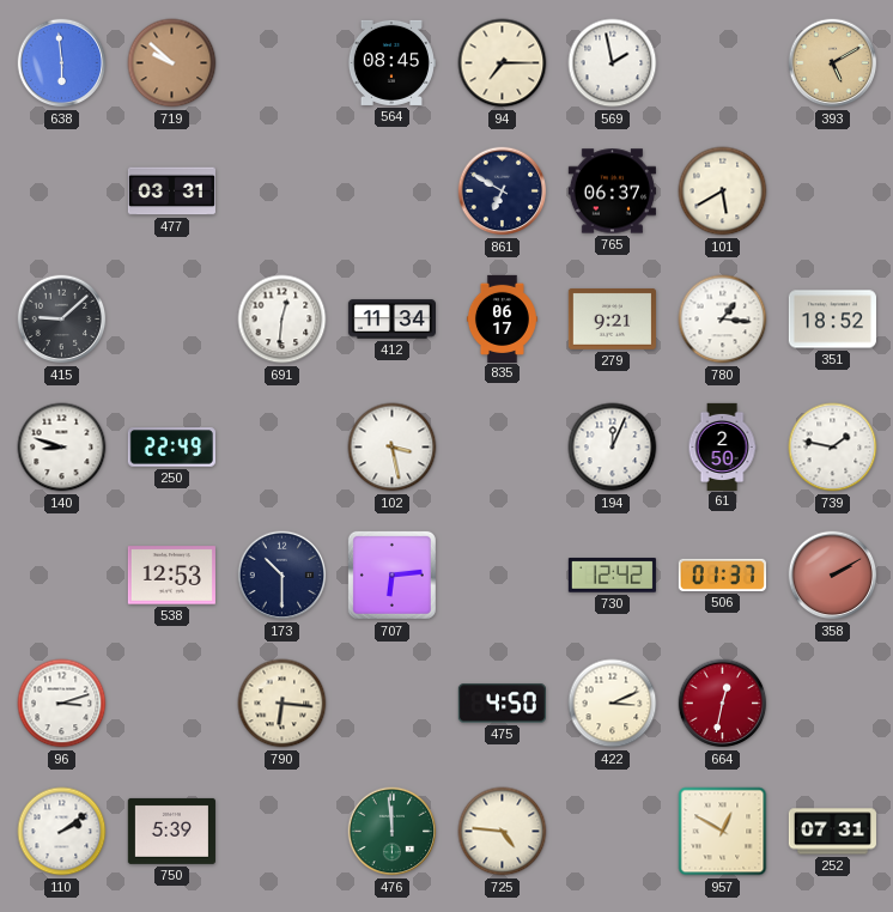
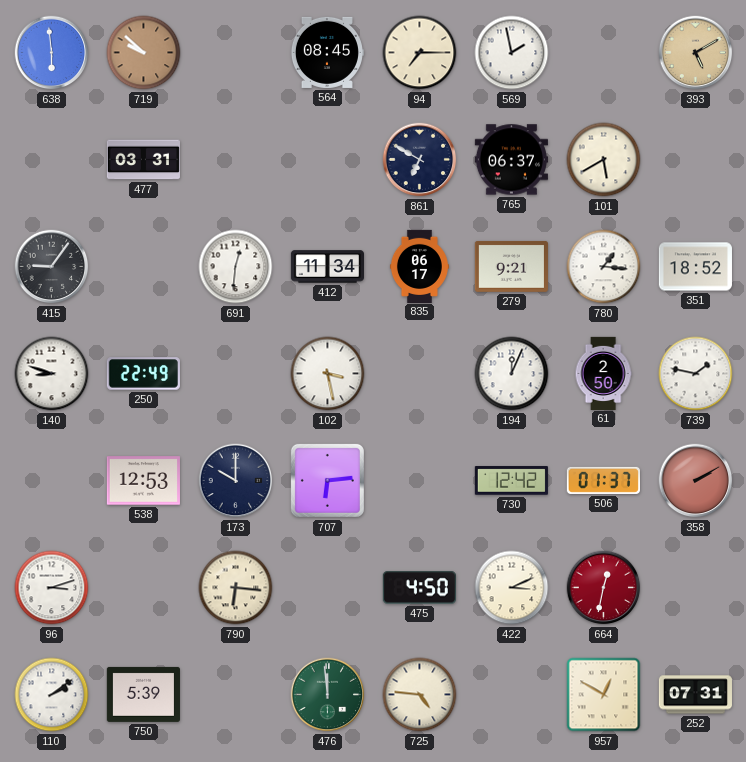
415: 9:08 -> 9:06 (52, 267)
173: 10:30 -> 10:00 (236, 481)
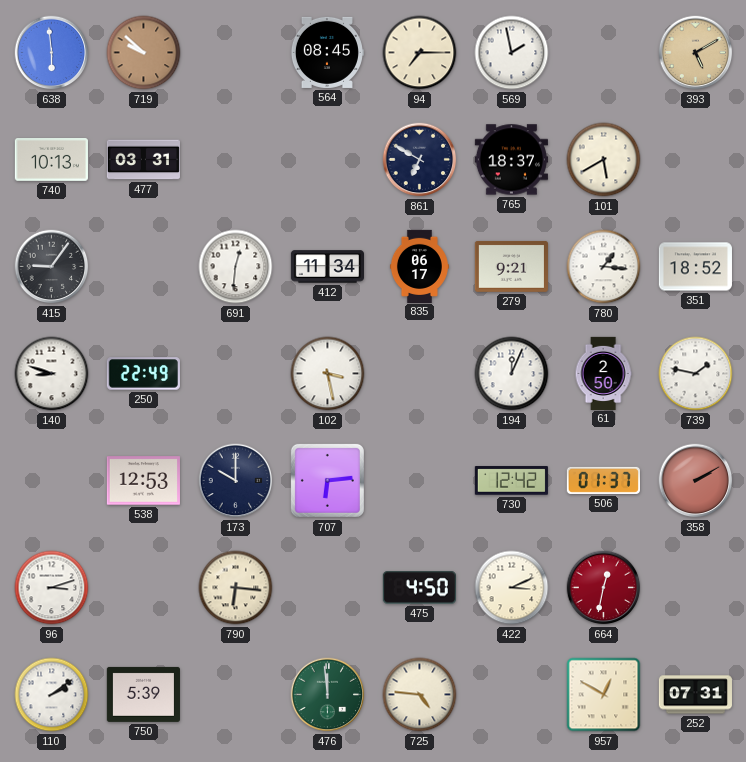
740: none -> 10:13 (51, 160)
765: 06:37 -> 18:37 (511, 160)
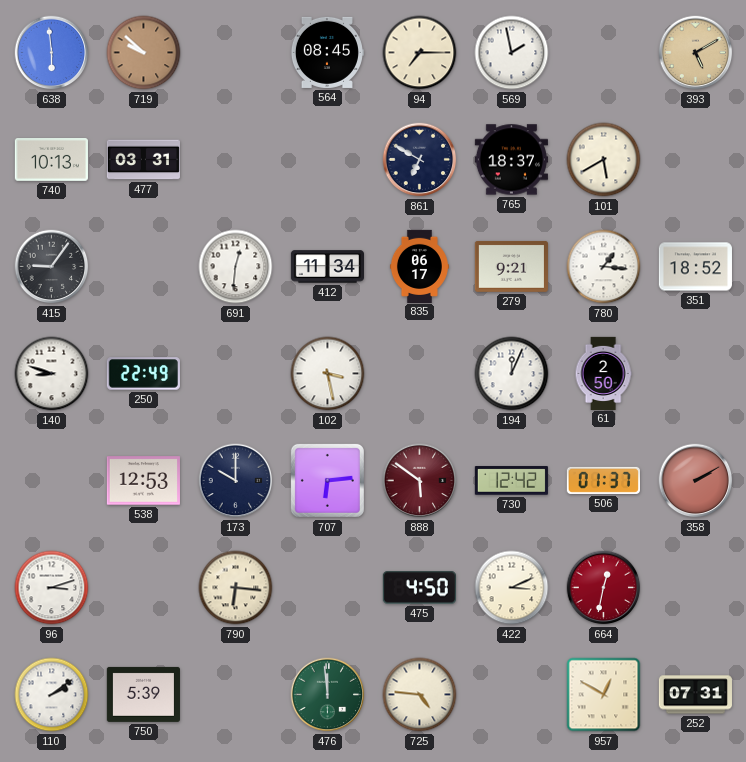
739: 1:47 -> none (696, 374)
888: none -> 5:51 (420, 481)
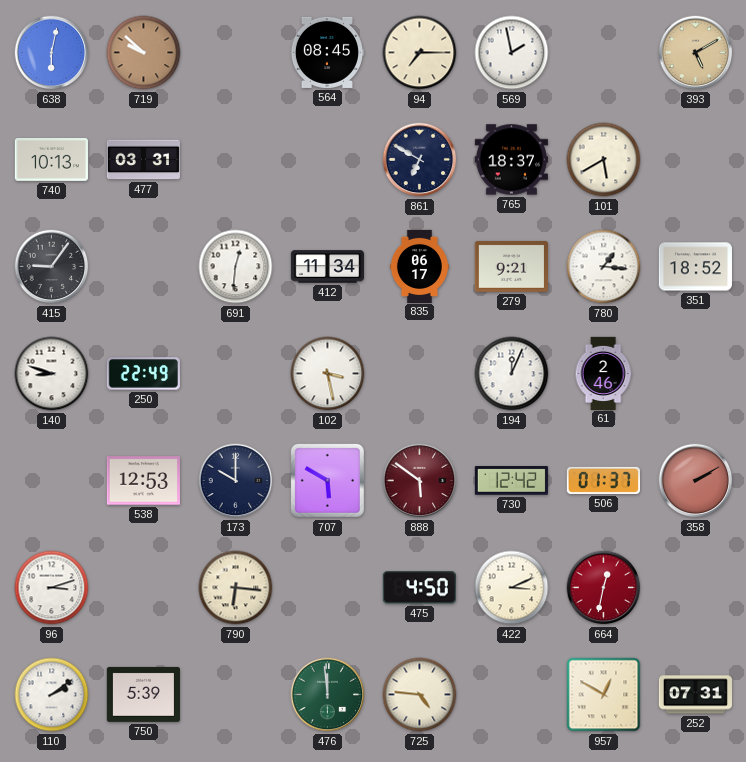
638: 5:59 -> 6:02 (52, 53)
61: 2:50 -> 2:46 (603, 373)
707: 6:14 -> 5:50 (327, 480)
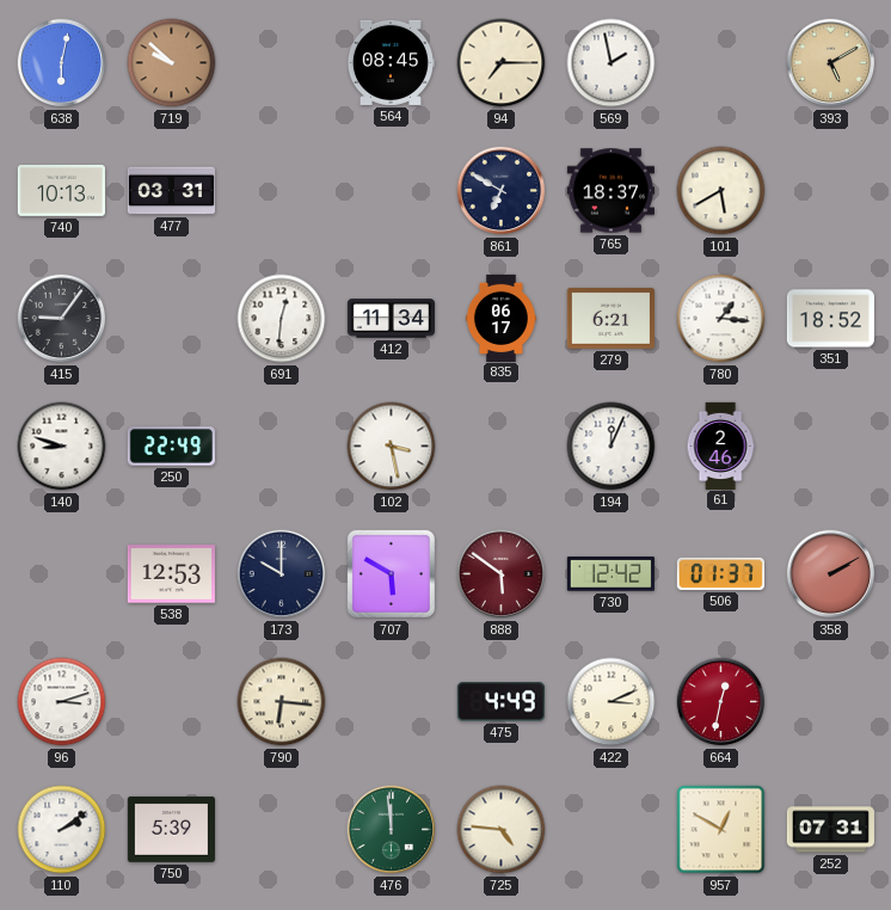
279: 9:21 -> 6:21 (610, 318)
475: 4:50 -> 4:49 (500, 702)
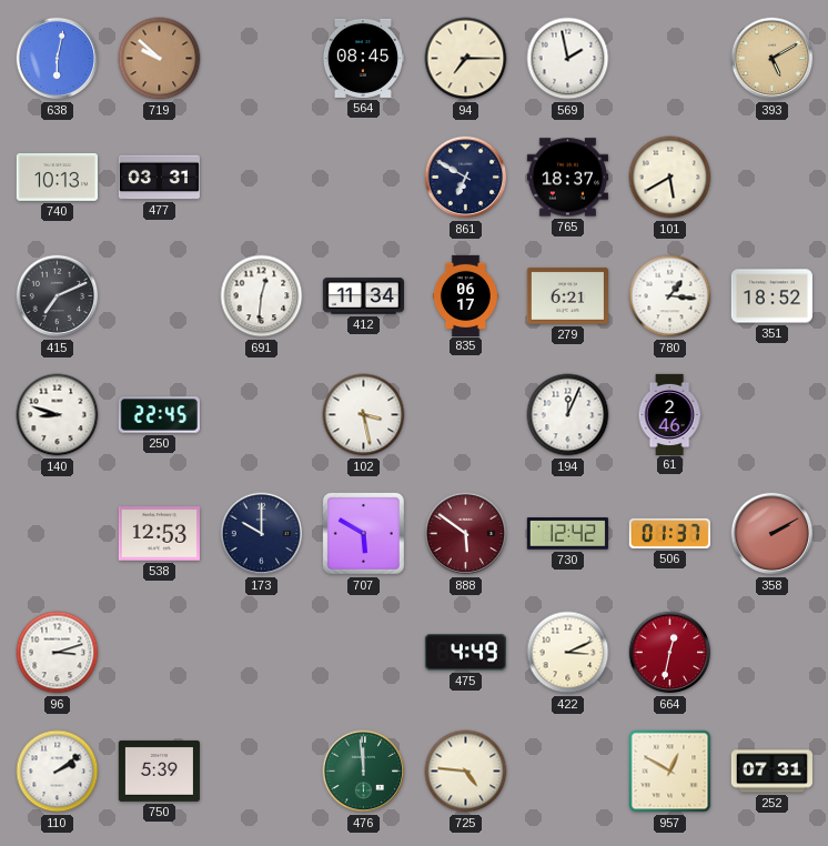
415: 9:06 -> 7:11 (58, 296)
250: 22:49 -> 22:45 (159, 415)
790: 6:16 -> none (282, 702)
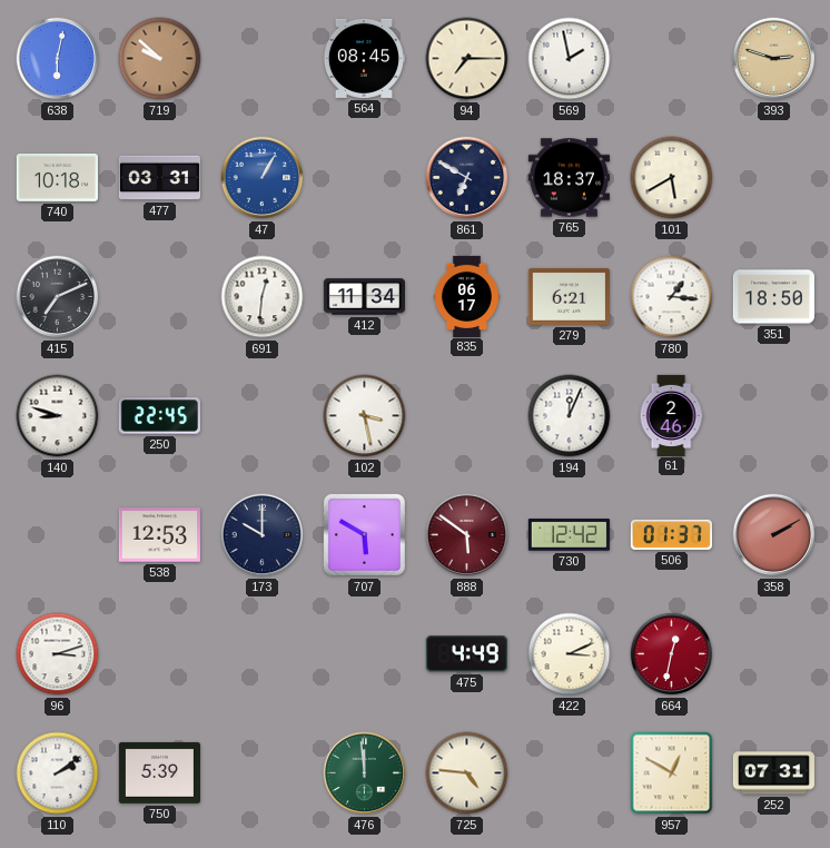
393: 5:10 -> 2:48 (774, 59)
740: 10:13 -> 10:18 (57, 178)
47: none -> 1:05 (263, 178)
351: 18:52 -> 18:50 (773, 297)
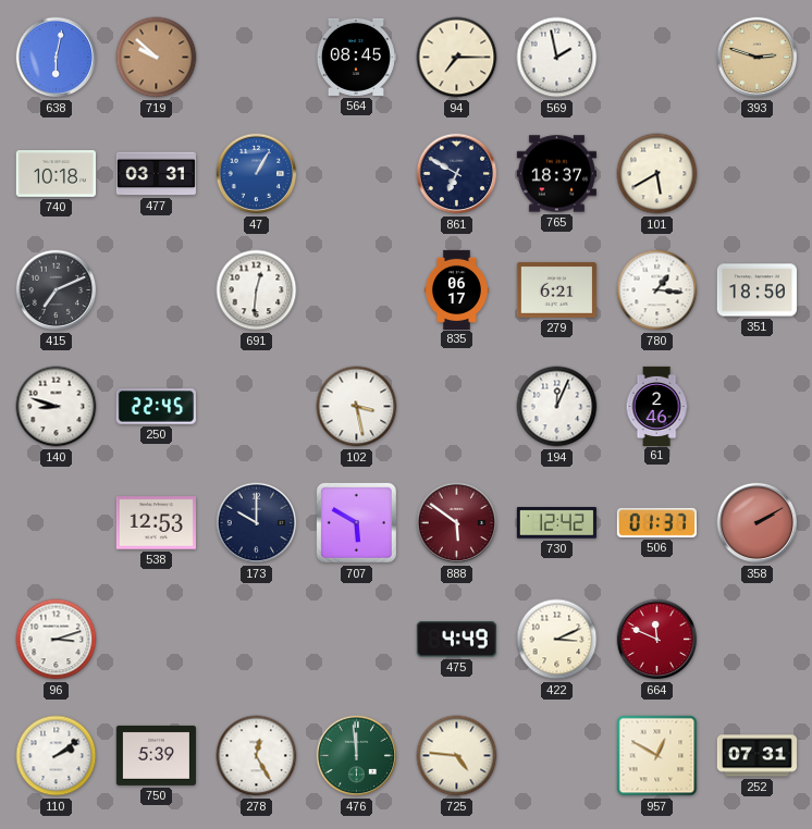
412: 11:34 -> none (364, 297)
664: 12:32 -> 11:49 (657, 640)
278: none -> 12:25 (257, 756)
